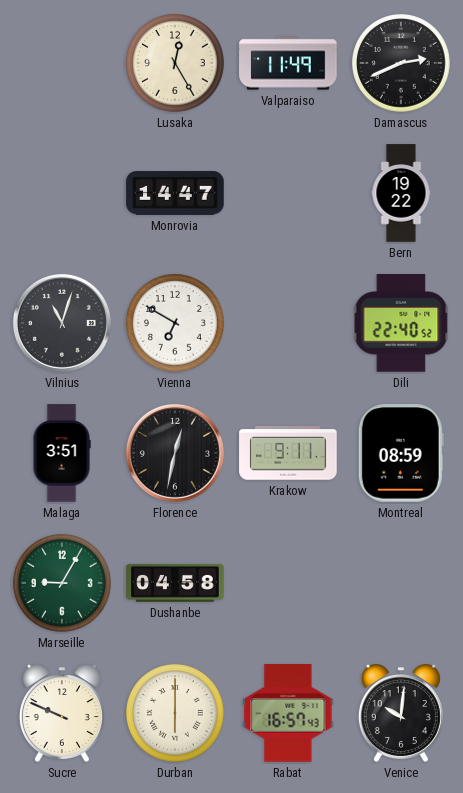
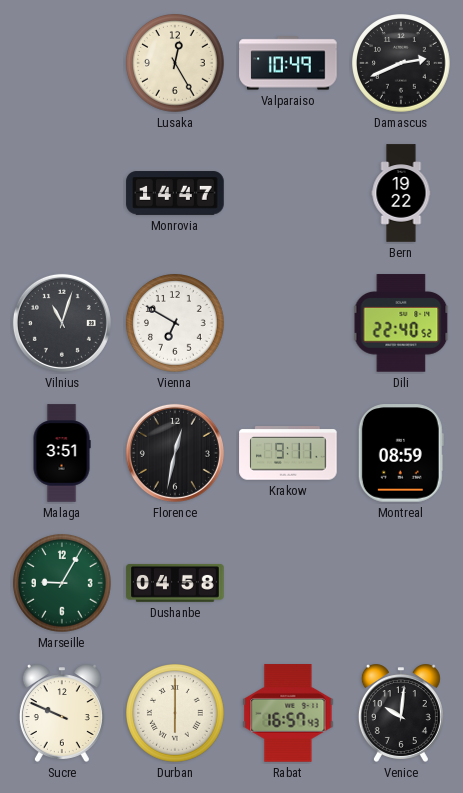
Valparaiso: 11:49 -> 10:49 (288, 63)
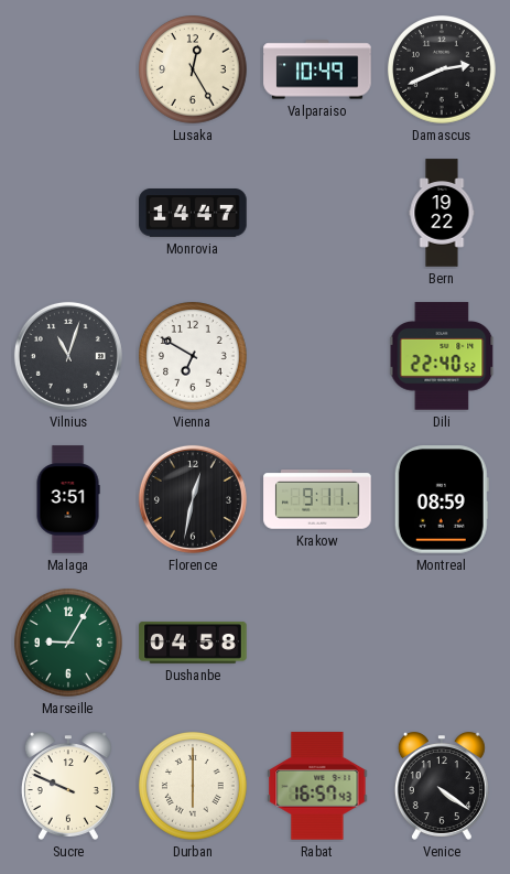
Venice: 10:01 -> 4:21 (442, 786)
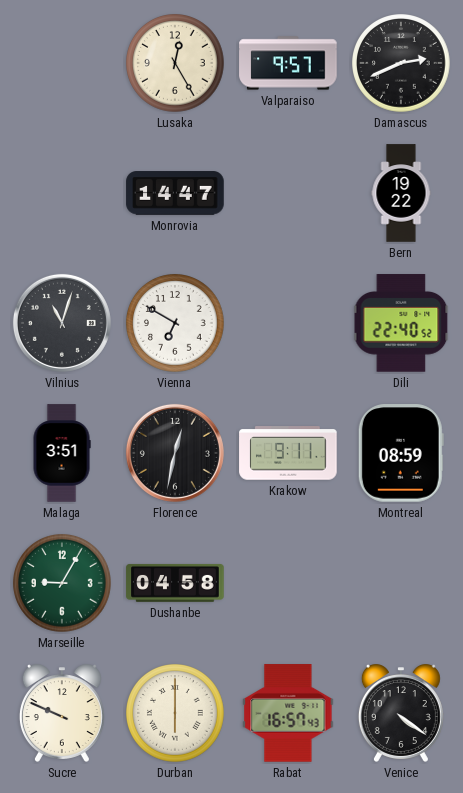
Valparaiso: 10:49 -> 9:57 (288, 63)
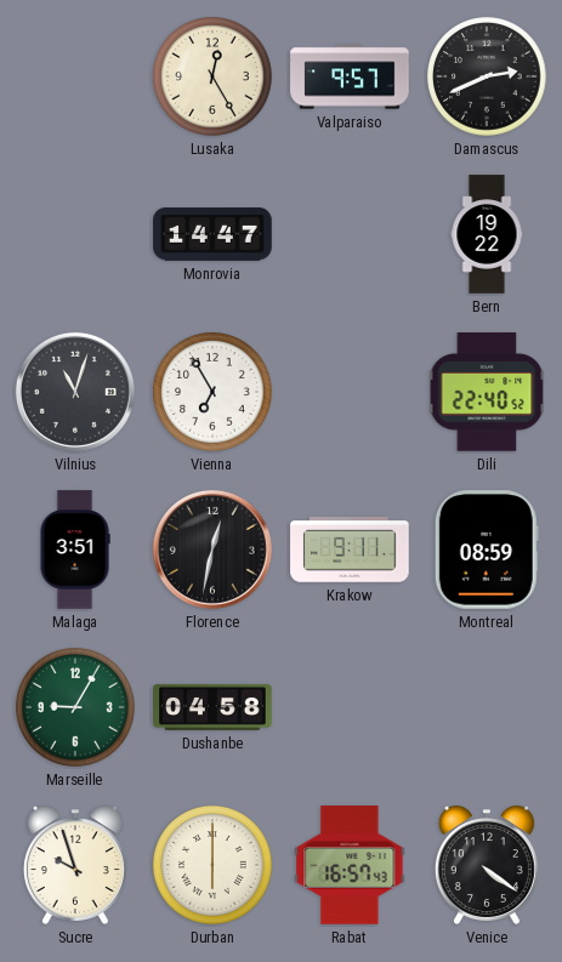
Vienna: 6:50 -> 6:55 (214, 392)
Sucre: 9:49 -> 9:57 (75, 865)
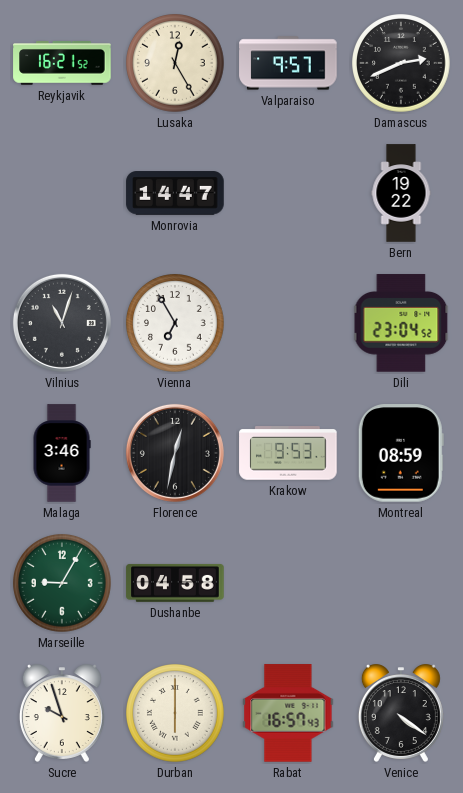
Reykjavik: none -> 16:21 (62, 64)
Dili: 22:40 -> 23:04 (401, 323)
Malaga: 3:51 -> 3:46 (62, 453)
Krakow: 9:11 -> 9:53 (288, 453)
